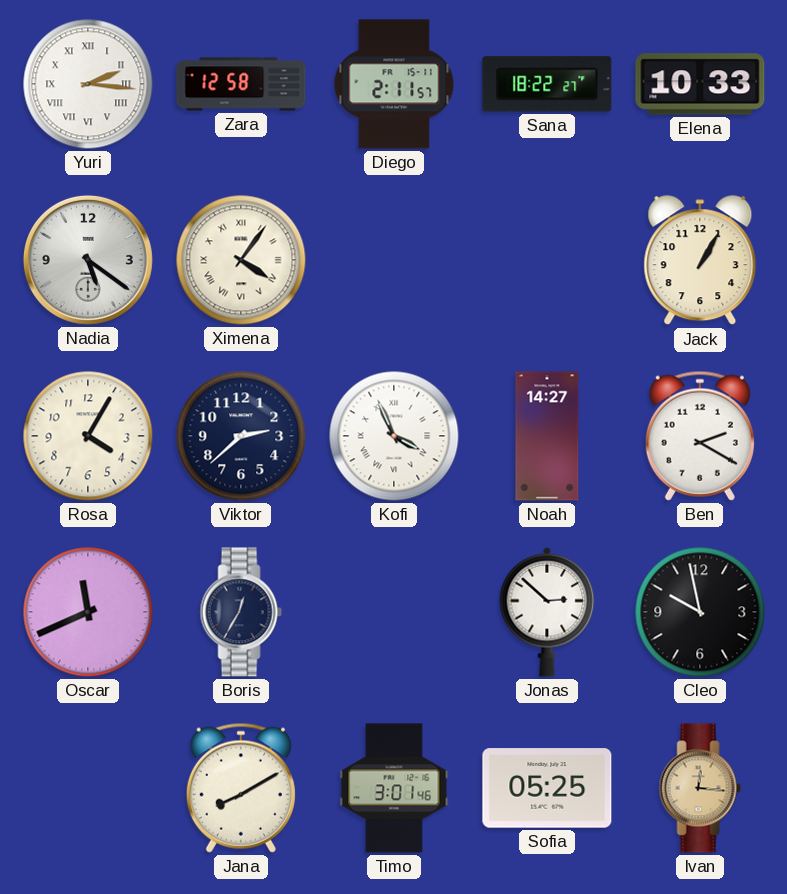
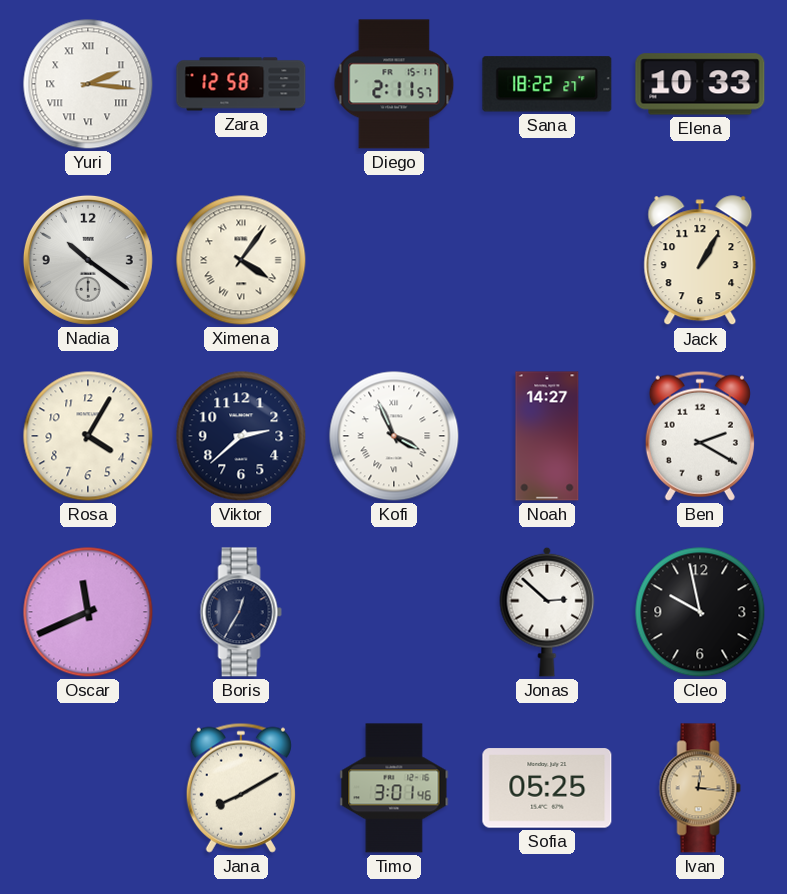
Nadia: 5:21 -> 10:21 (88, 260)
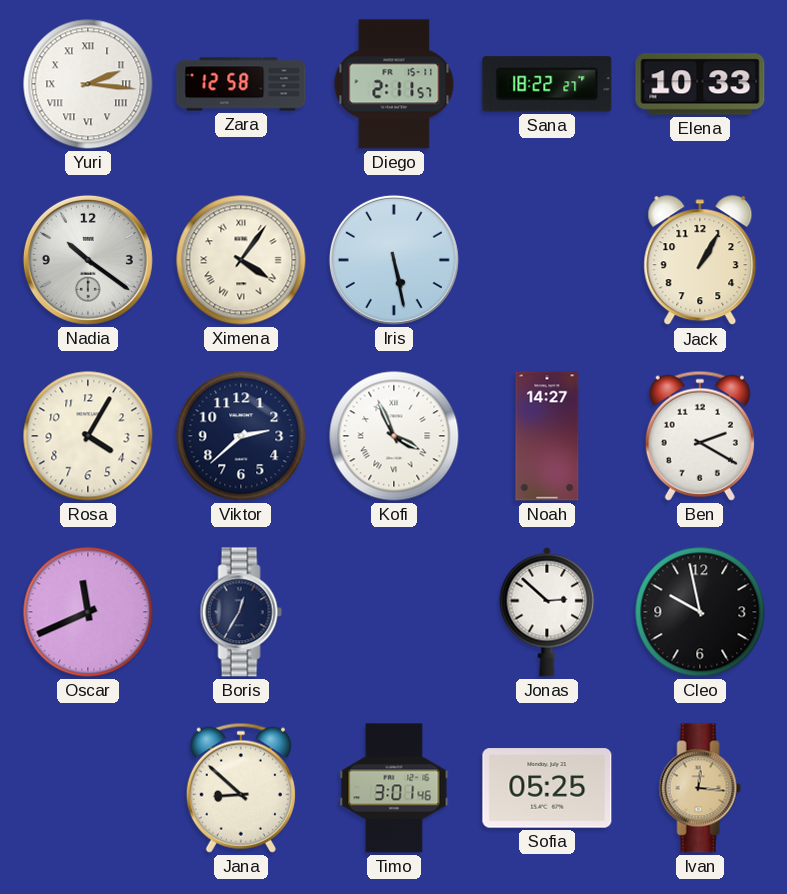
Iris: none -> 5:28 (394, 260)
Jana: 8:10 -> 8:52 (241, 788)
